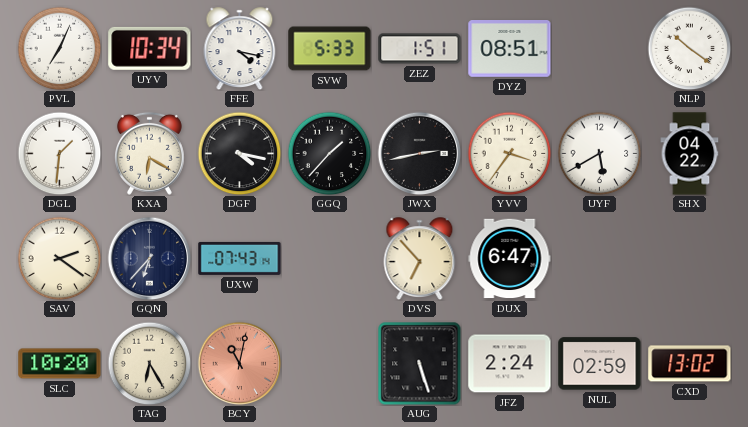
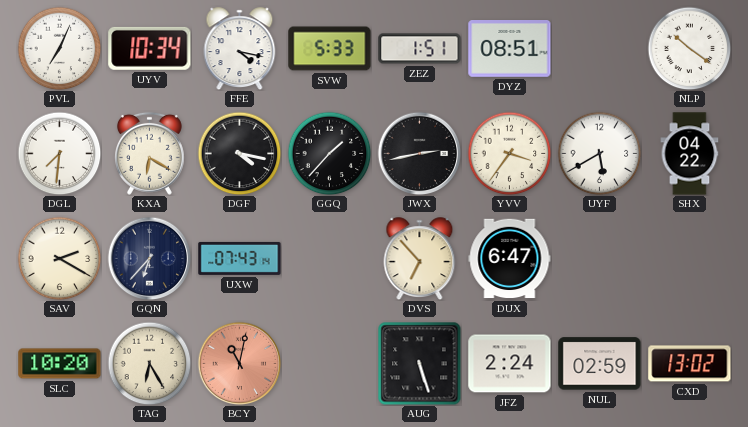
DGL: 1:31 -> 7:31 (59, 153)
SAV: 2:21 -> 2:20 (59, 258)
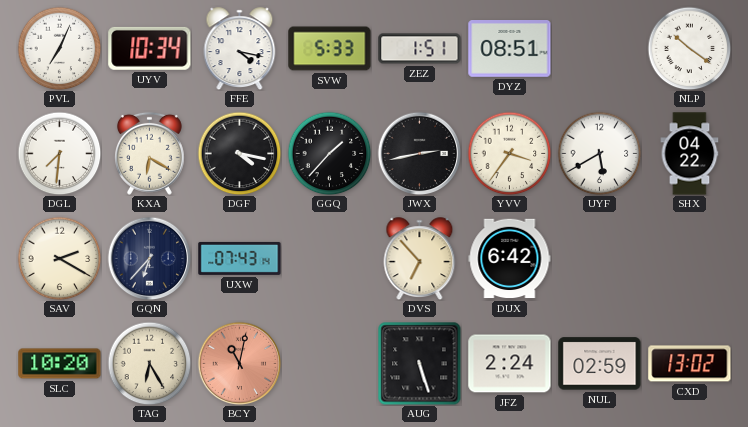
DUX: 6:47 -> 6:42 (510, 259)
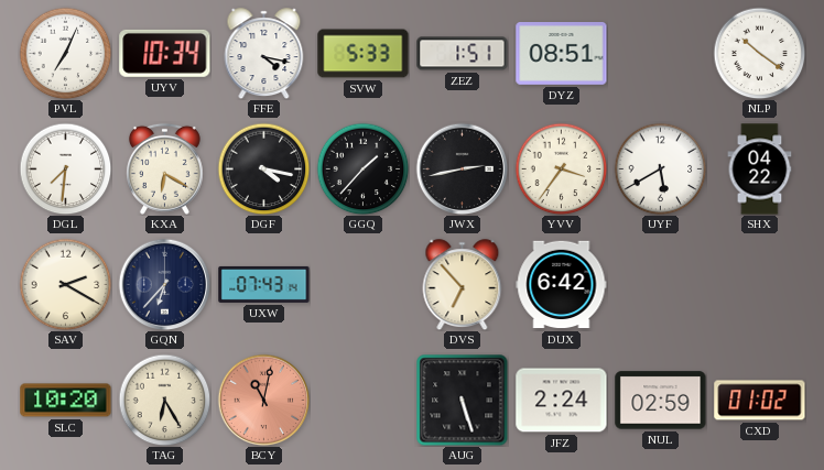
CXD: 13:02 -> 01:02 (760, 401)
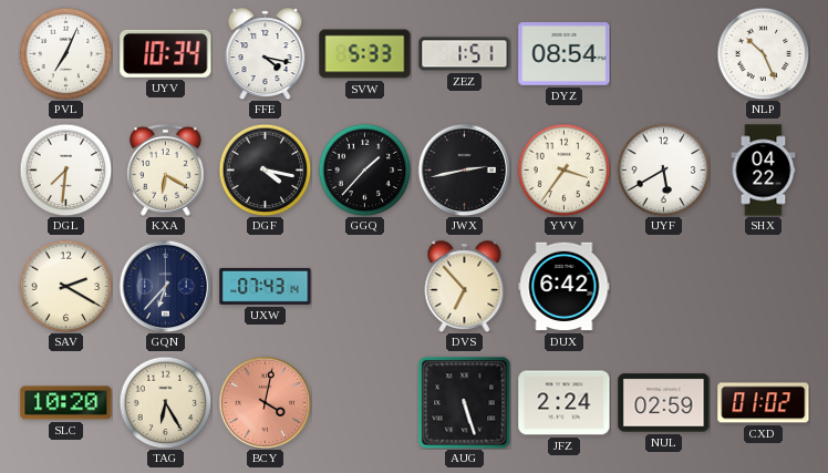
DYZ: 08:51 -> 08:54 (565, 54)
NLP: 10:21 -> 10:26 (763, 53)
BCY: 11:02 -> 4:02 (265, 402)
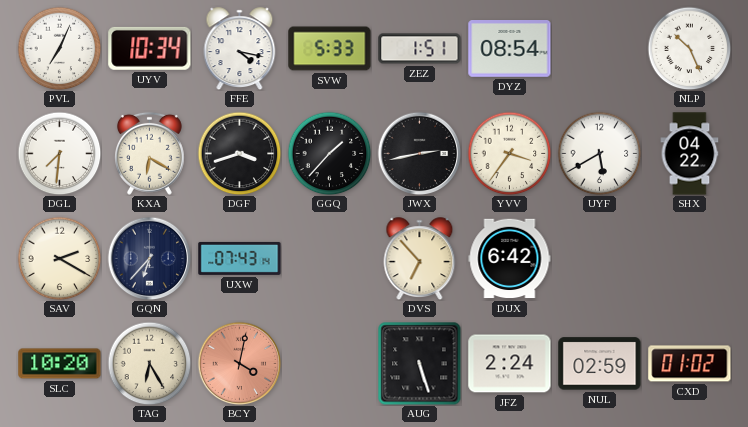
DGF: 4:17 -> 3:42 (239, 153)
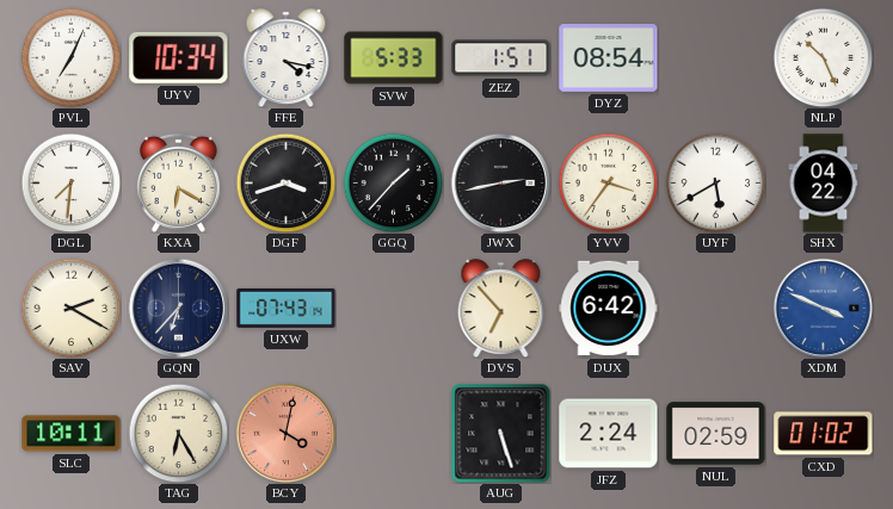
XDM: none -> 3:49 (823, 308)
SLC: 10:20 -> 10:11 (72, 434)
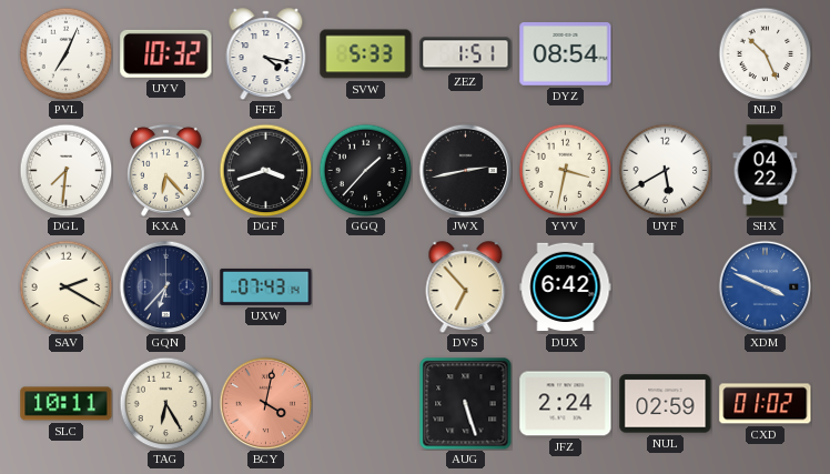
UYV: 10:34 -> 10:32 (166, 53)
KXA: 6:20 -> 6:23 (165, 170)
YVV: 3:36 -> 3:32 (565, 170)
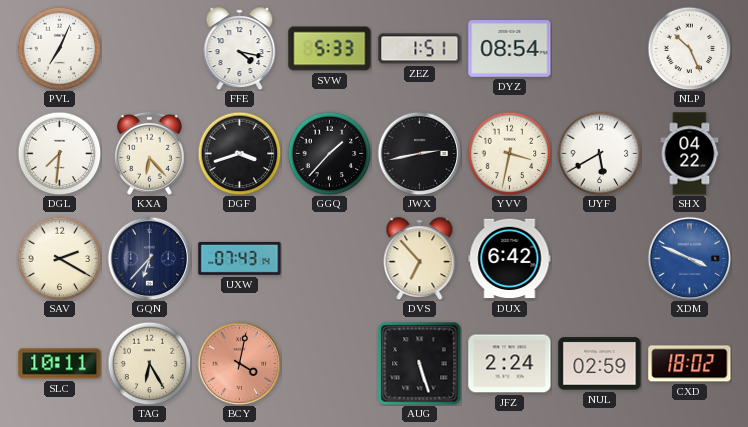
UYV: 10:32 -> none (166, 53)
CXD: 01:02 -> 18:02 (690, 364)
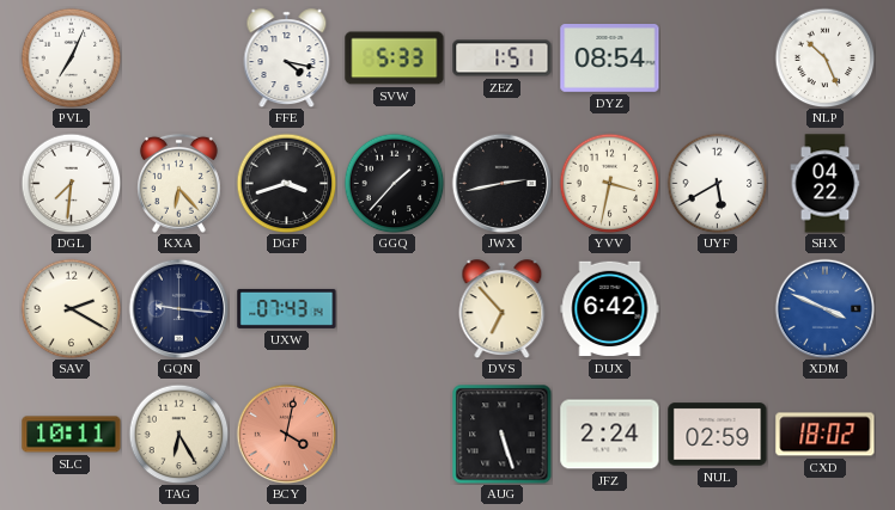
GQN: 6:37 -> 9:16 (178, 308)
